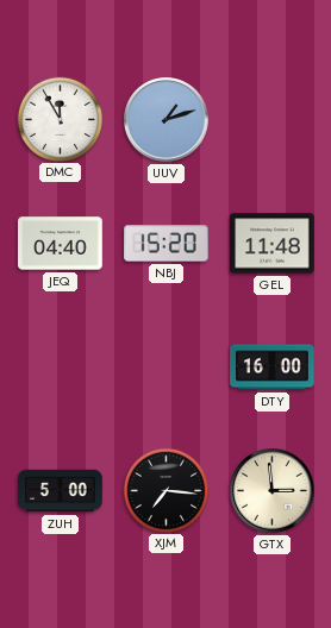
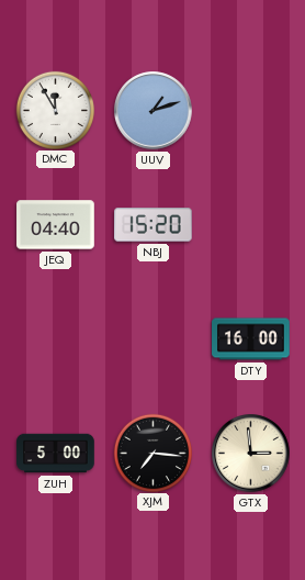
GEL: 11:48 -> none (273, 244)
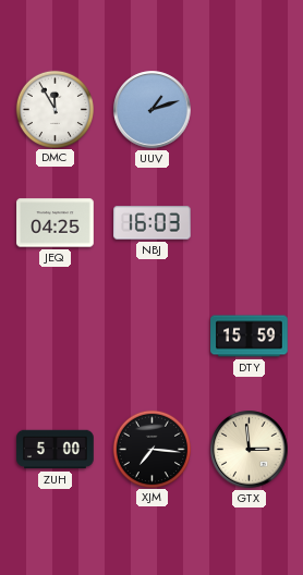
JEQ: 04:40 -> 04:25 (56, 223)
NBJ: 15:20 -> 16:03 (153, 223)
DTY: 16:00 -> 15:59 (250, 337)
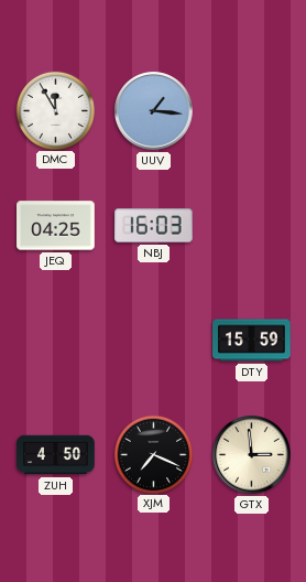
UUV: 1:12 -> 1:16 (154, 111)
ZUH: 5:00 -> 4:50 (56, 455)
XJM: 7:16 -> 7:19 (153, 454)
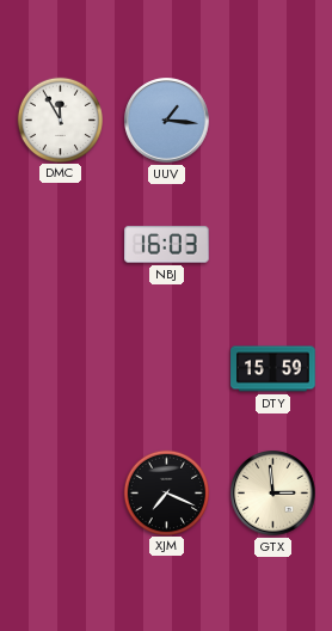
JEQ: 04:25 -> none (56, 226)
ZUH: 4:50 -> none (56, 455)
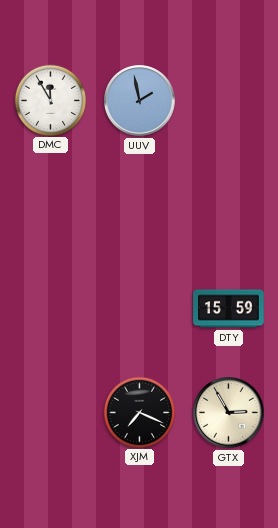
UUV: 1:16 -> 1:58 (140, 101)
NBJ: 16:03 -> none (167, 245)
GTX: 2:59 -> 2:55 (229, 413)
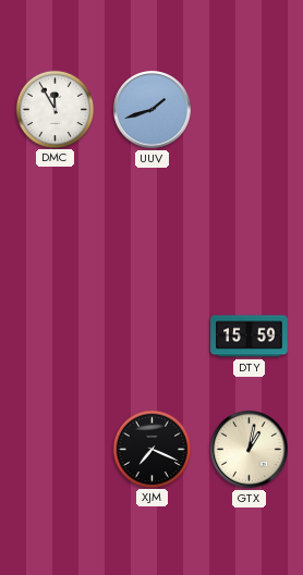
UUV: 1:58 -> 1:42 (153, 110)
GTX: 2:55 -> 1:02 (250, 450)
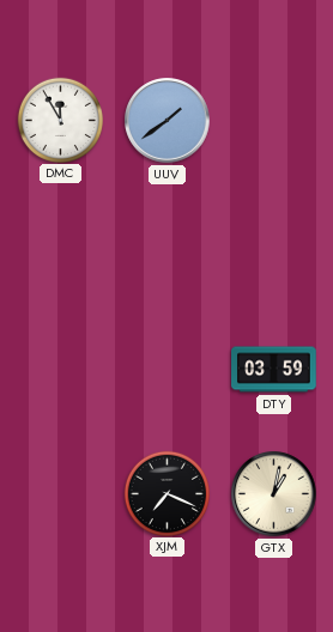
UUV: 1:42 -> 1:39 (168, 121)
DTY: 15:59 -> 03:59 (274, 370)
